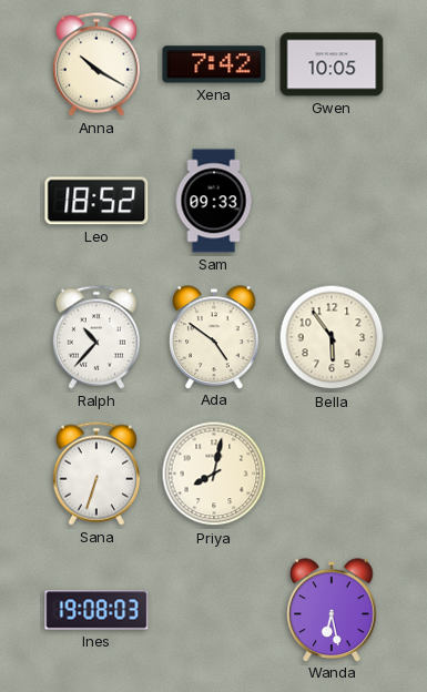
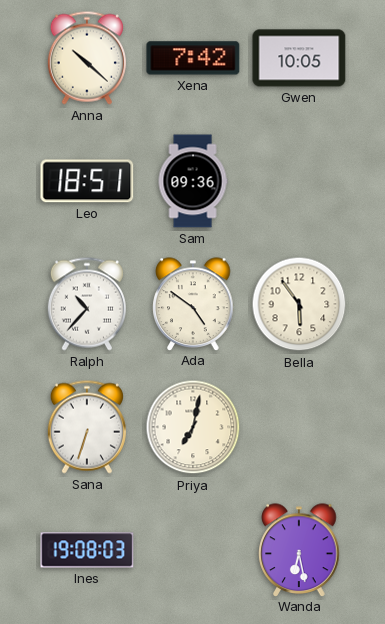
Anna: 10:20 -> 10:22 (87, 58)
Leo: 18:52 -> 18:51 (87, 181)
Sam: 09:33 -> 09:36 (193, 181)
Priya: 8:02 -> 7:02 (193, 427)
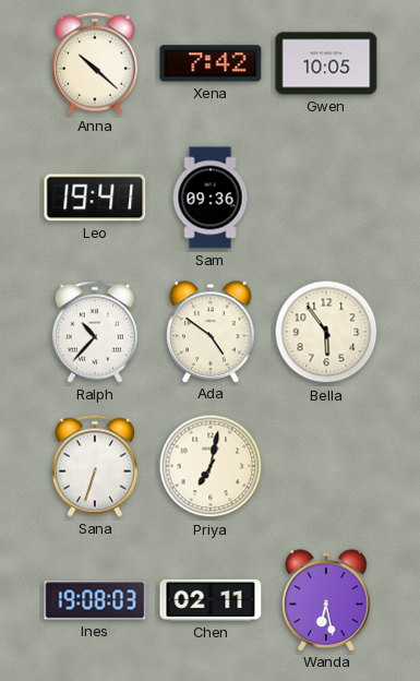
Leo: 18:51 -> 19:41 (95, 198)
Chen: none -> 02:11 (211, 600)
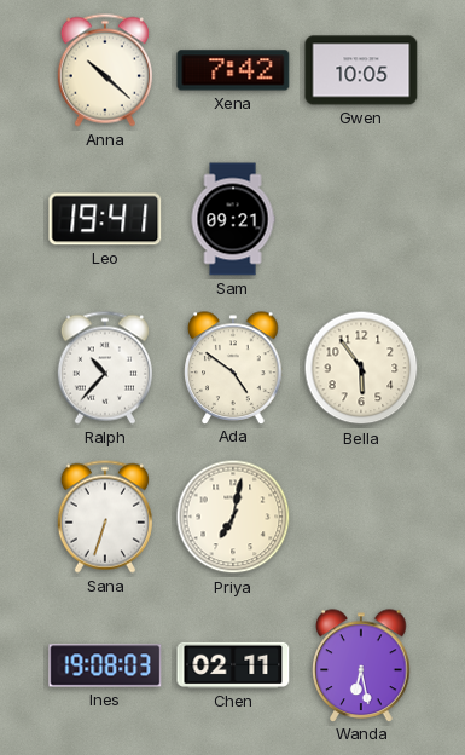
Sam: 09:36 -> 09:21 (233, 219)
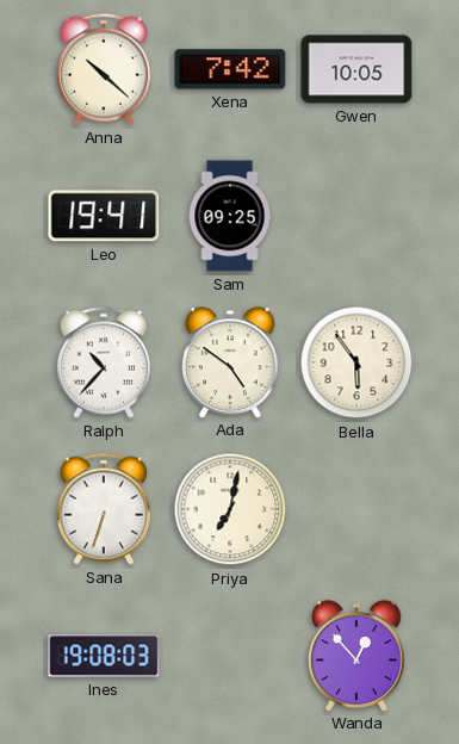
Sam: 09:21 -> 09:25 (230, 216)
Chen: 02:11 -> none (233, 665)
Wanda: 6:28 -> 12:53 (356, 656)
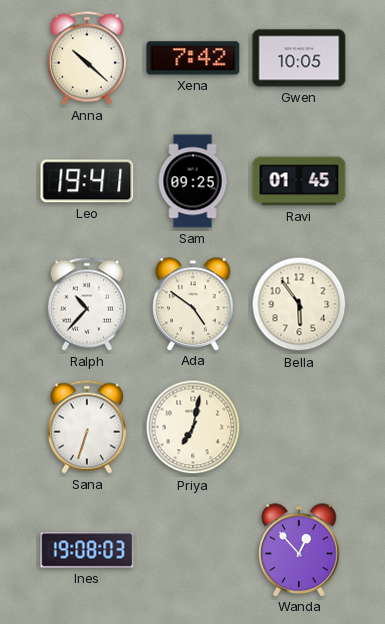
Ravi: none -> 01:45 (299, 181)
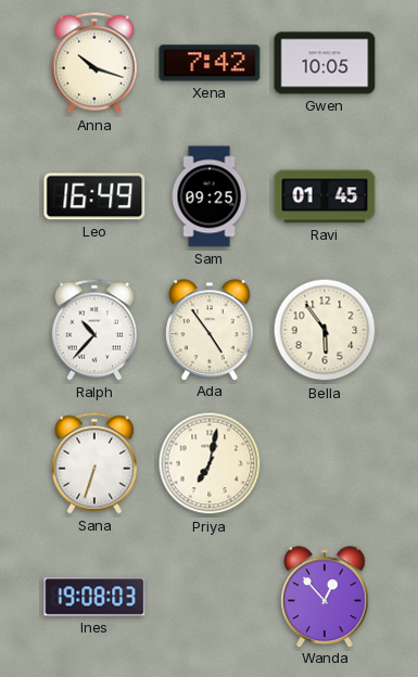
Anna: 10:22 -> 10:18 (94, 63)
Leo: 19:41 -> 16:49 (94, 196)
Ada: 4:51 -> 4:54 (210, 330)
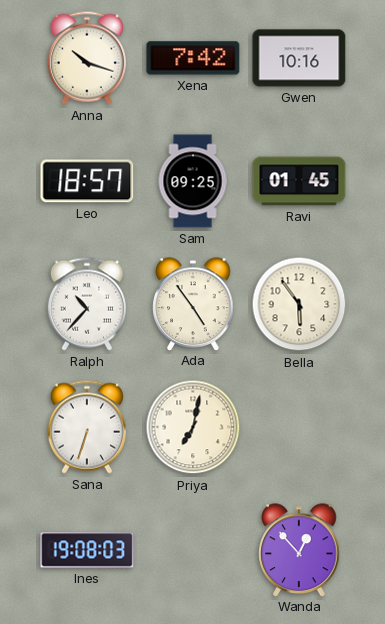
Gwen: 10:05 -> 10:16 (299, 58)
Leo: 16:49 -> 18:57 (87, 181)
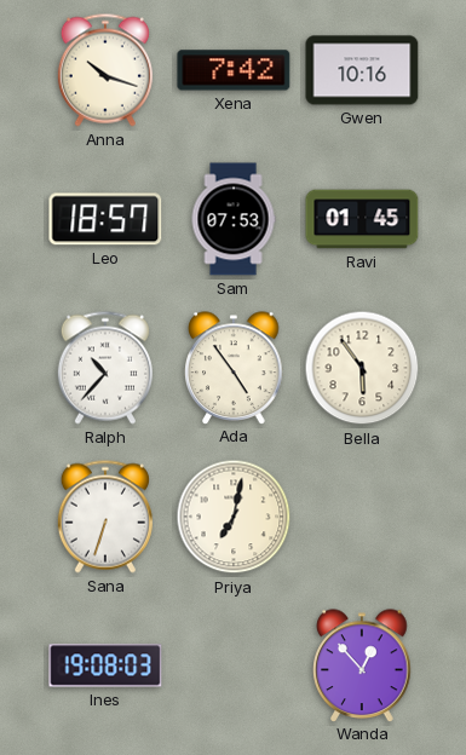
Sam: 09:25 -> 07:53 (234, 219)
